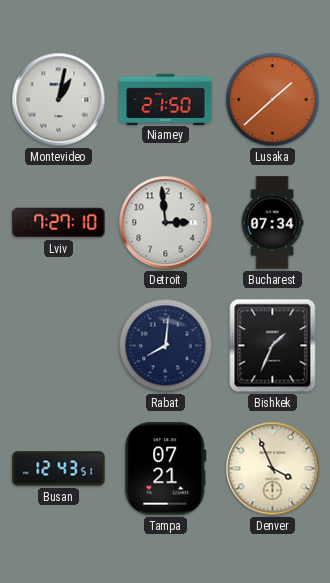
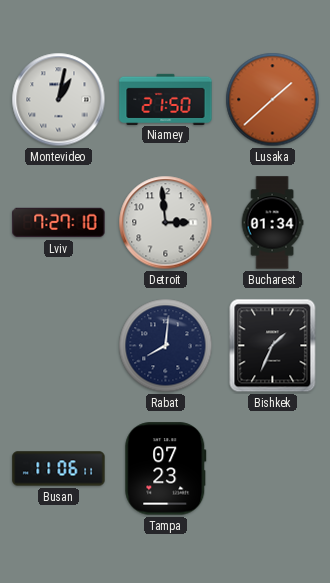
Bucharest: 07:34 -> 01:34 (272, 223)
Busan: 12:43 -> 11:06 (59, 469)
Tampa: 07:21 -> 07:23 (166, 469)
Denver: 3:56 -> none (273, 469)
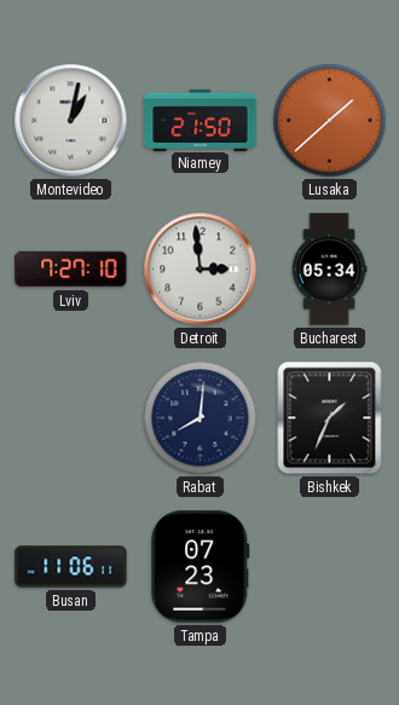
Bucharest: 01:34 -> 05:34 (329, 270)
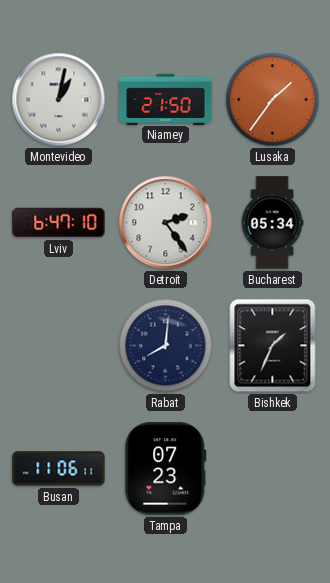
Lusaka: 1:38 -> 1:36 (273, 100)
Lviv: 7:27 -> 6:47 (59, 223)
Detroit: 2:59 -> 2:24 (166, 223)
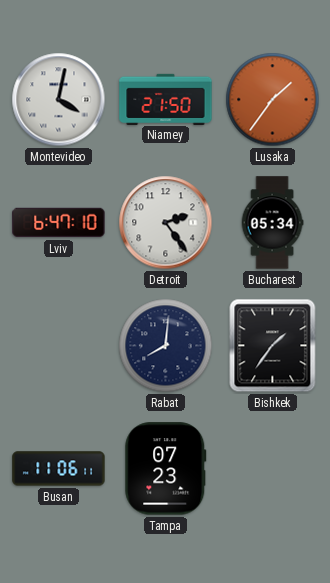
Montevideo: 1:02 -> 4:02 (59, 100)
Bishkek: 1:34 -> 1:36 (273, 346)
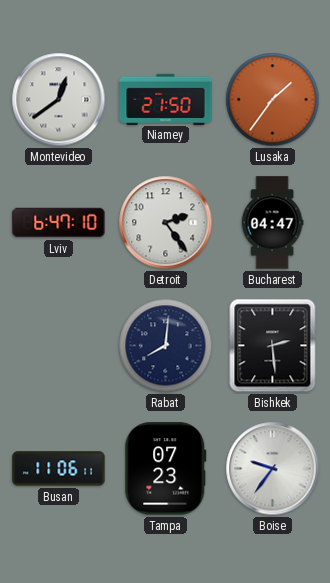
Montevideo: 4:02 -> 12:39 (59, 100)
Bucharest: 05:34 -> 04:47 (272, 223)
Bishkek: 1:36 -> 2:29 (273, 346)
Boise: none -> 9:36 (273, 469)
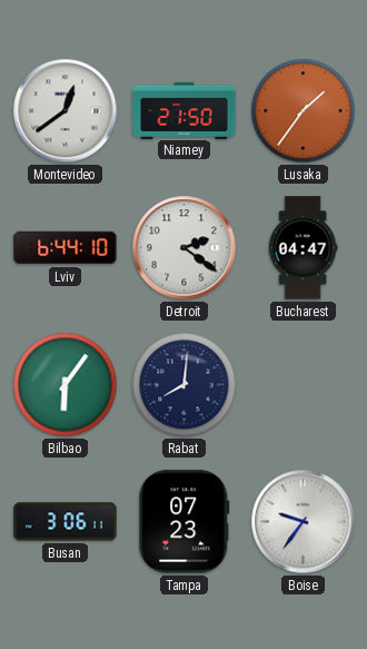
Lviv: 6:47 -> 6:44 (66, 248)
Detroit: 2:24 -> 2:21 (185, 248)
Bilbao: none -> 6:06 (66, 385)
Bishkek: 2:29 -> none (273, 346)
Busan: 11:06 -> 3:06 (66, 522)
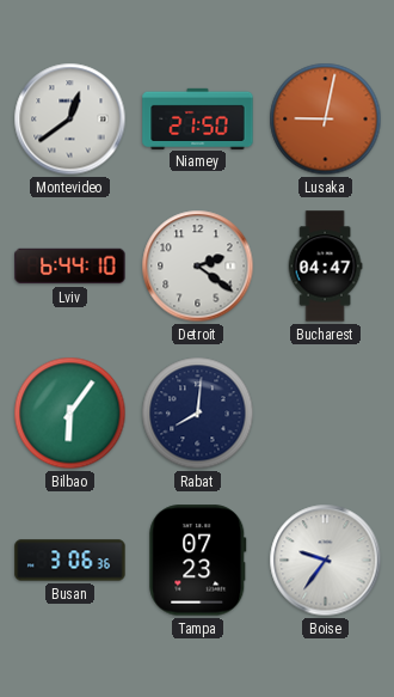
Lusaka: 1:36 -> 9:02 (326, 120)
Busan: 3:06:11 -> 3:06:36 (70, 561)
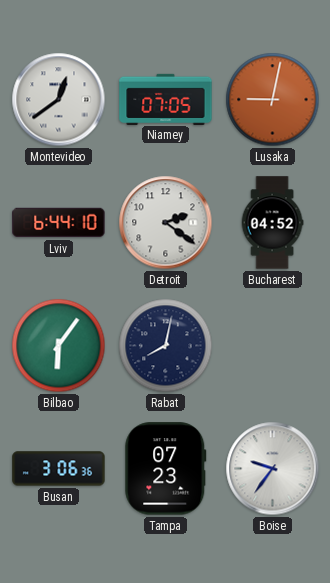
Niamey: 21:50 -> 07:05 (166, 99)
Bucharest: 04:47 -> 04:52 (272, 223)
Rabat: 8:01 -> 8:02 (166, 346)
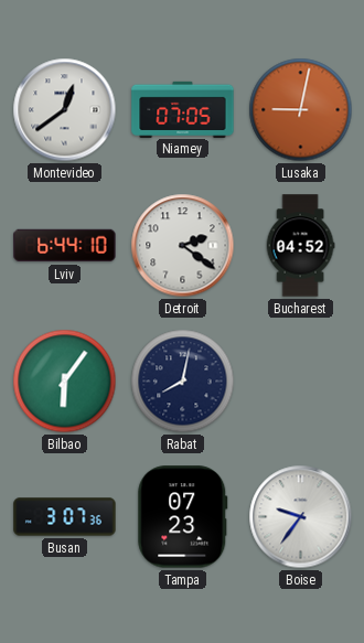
Busan: 3:06 -> 3:07 (65, 517)
